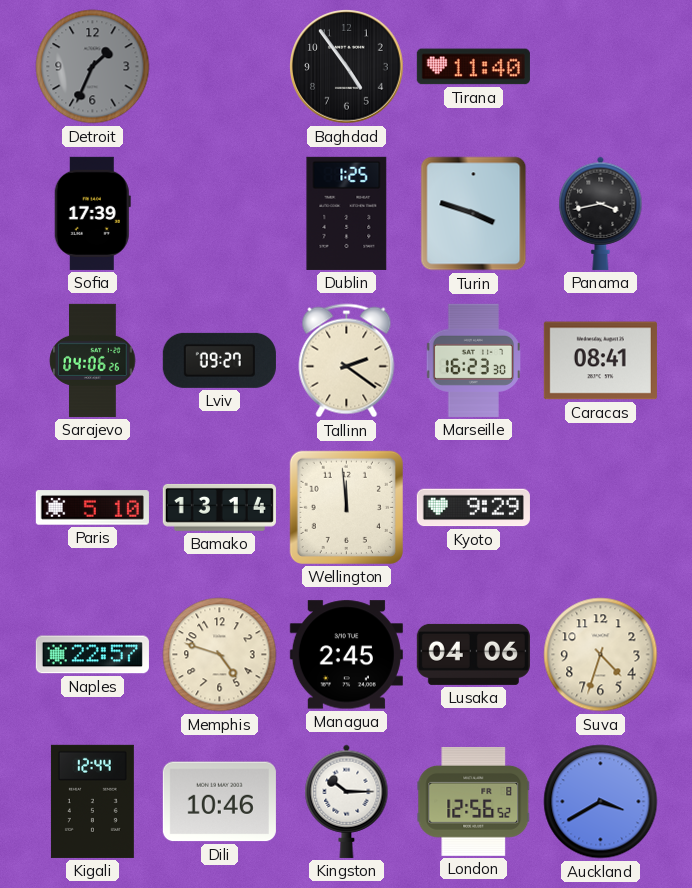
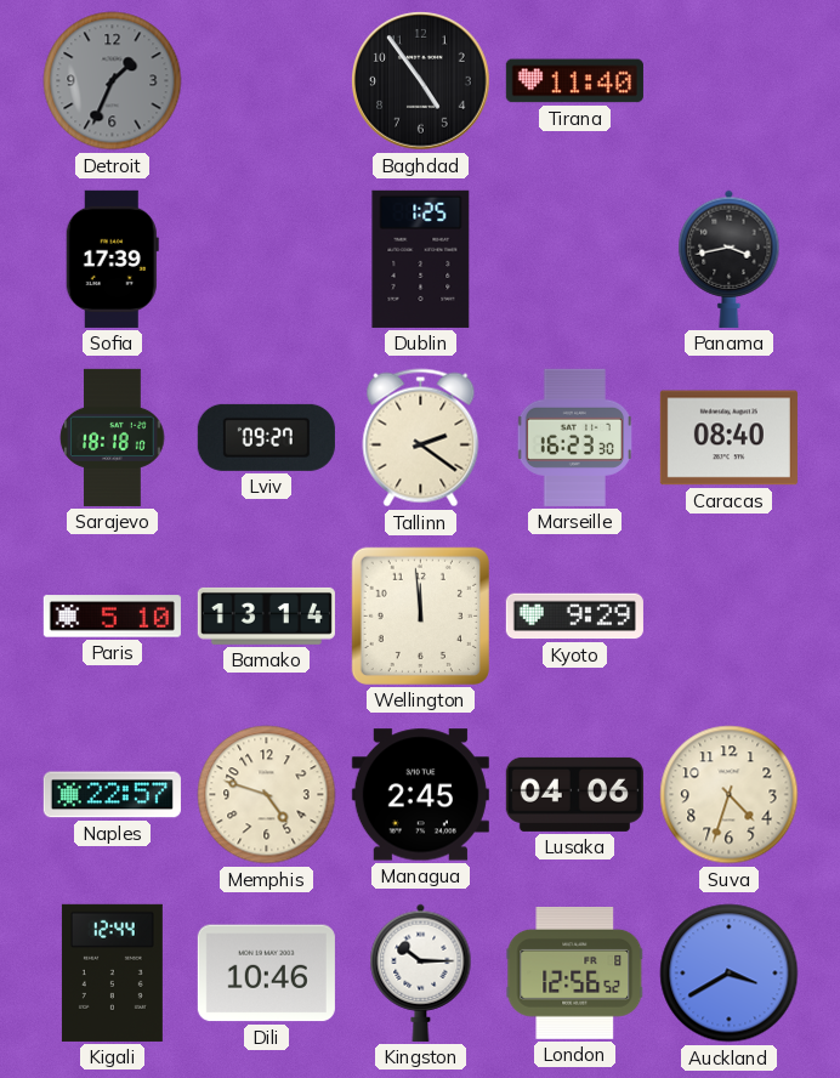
Turin: 3:48 -> none (474, 214)
Sarajevo: 04:06 -> 18:18 (113, 437)
Caracas: 08:41 -> 08:40 (728, 438)
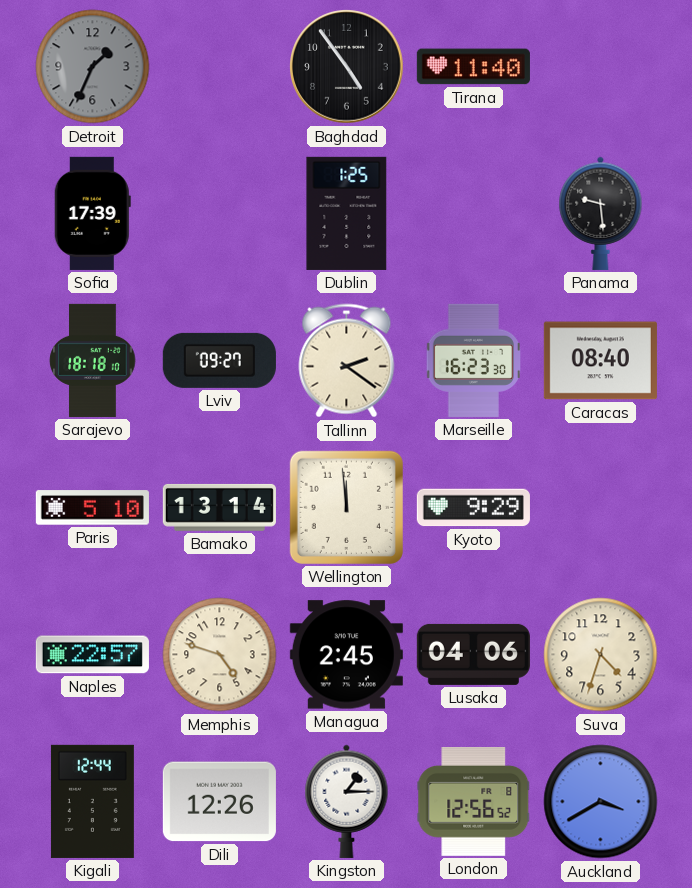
Panama: 3:43 -> 9:29 (601, 213)
Dili: 10:46 -> 12:26 (219, 802)
Kingston: 10:15 -> 1:15 (347, 801)
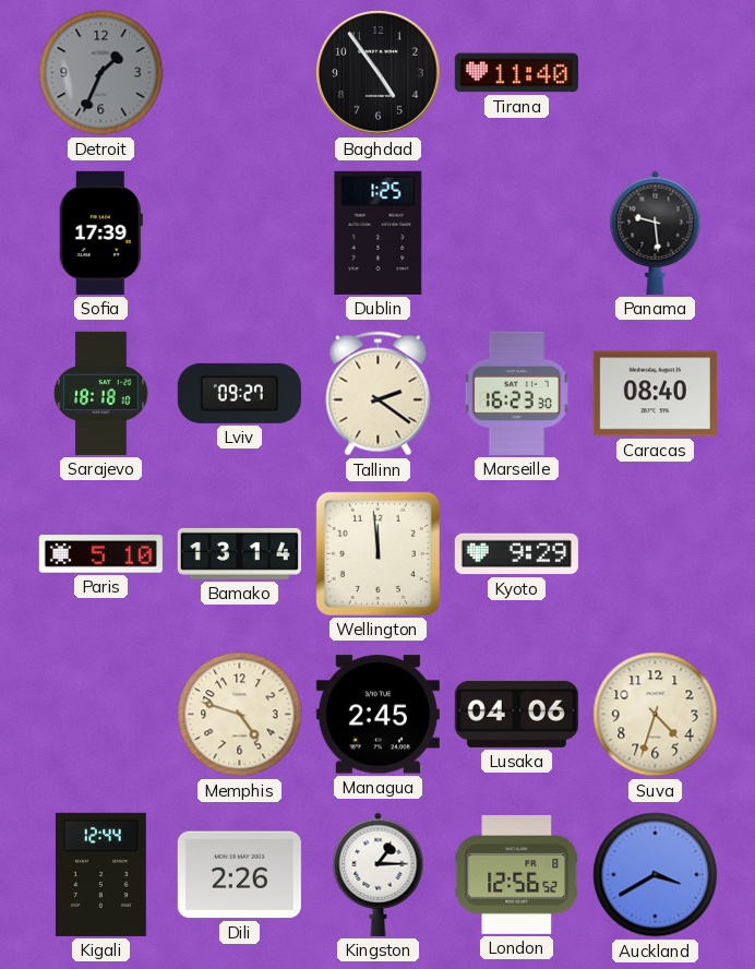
Naples: 22:57 -> none (92, 655)
Dili: 12:26 -> 2:26 (239, 875)
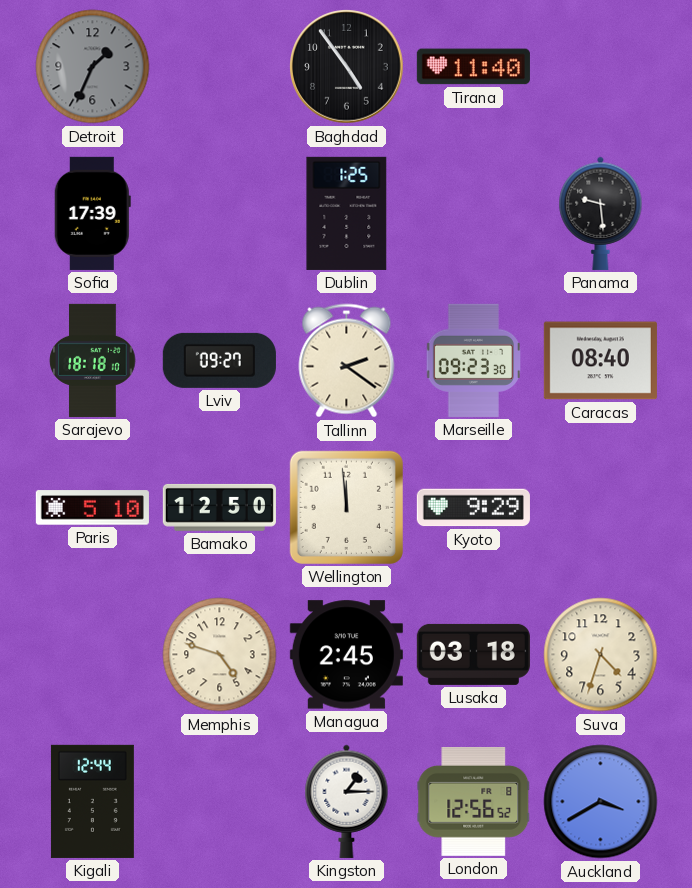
Marseille: 16:23 -> 09:23 (473, 360)
Bamako: 13:14 -> 12:50 (219, 507)
Lusaka: 04:06 -> 03:18 (473, 654)
Dili: 2:26 -> none (239, 875)
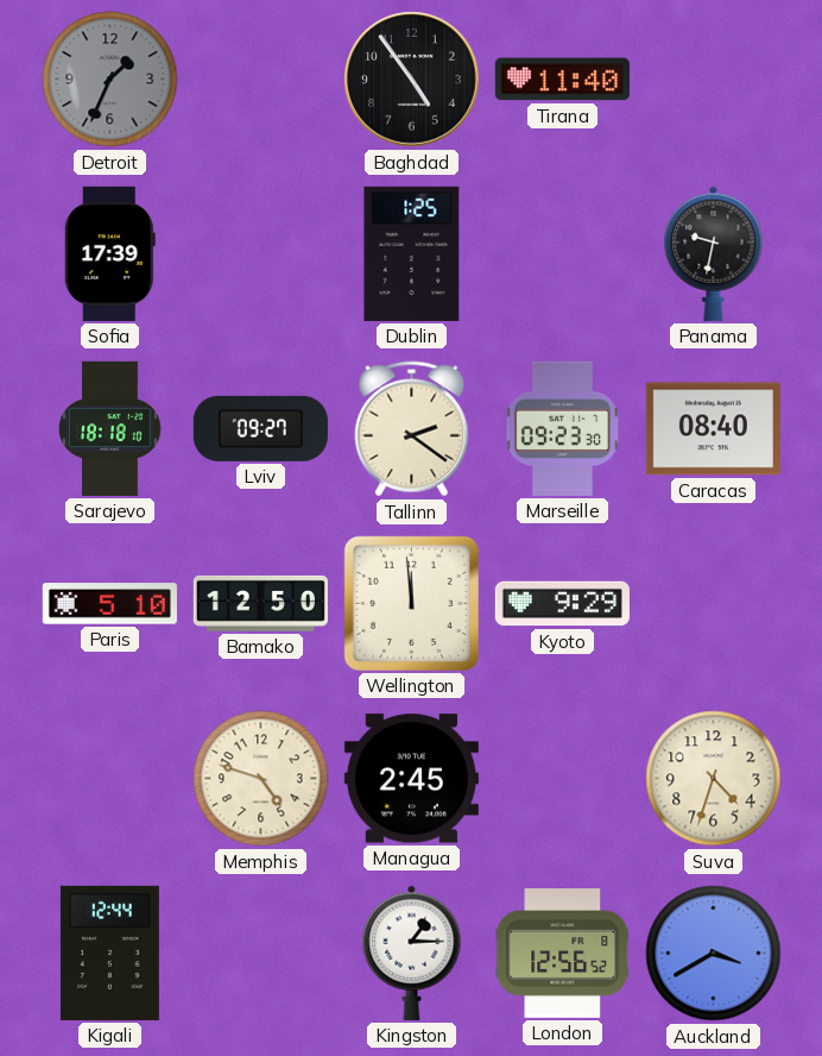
Panama: 9:29 -> 9:32 (714, 253)
Lusaka: 03:18 -> none (473, 654)
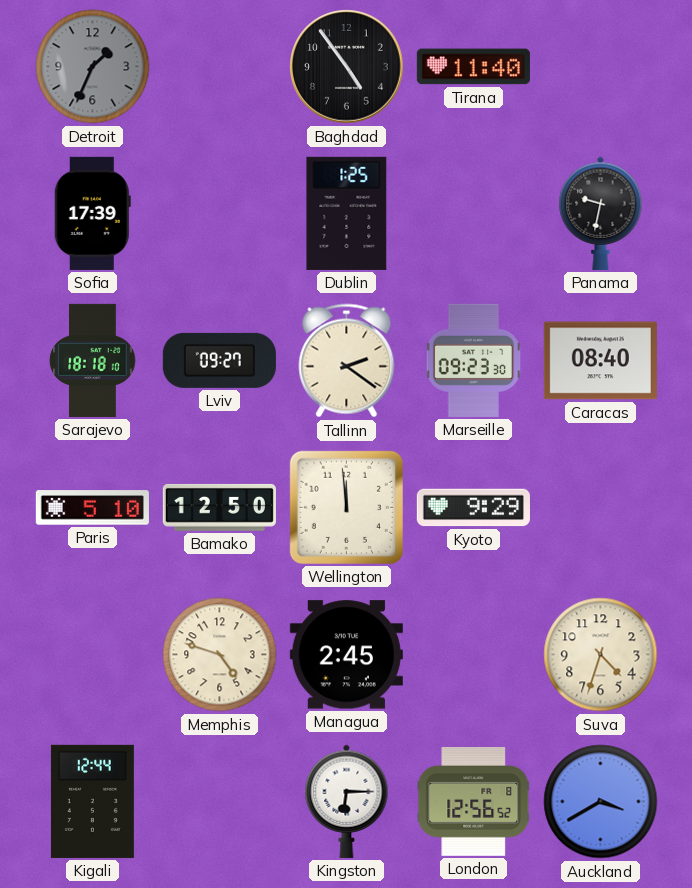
Kingston: 1:15 -> 6:15 (347, 801)
